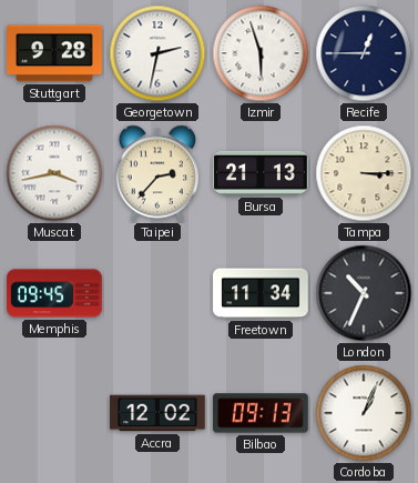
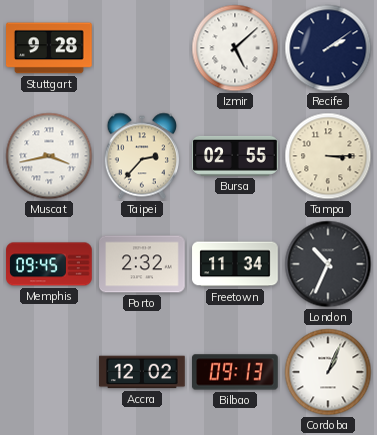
Georgetown: 2:32 -> none (157, 53)
Izmir: 5:57 -> 5:08 (235, 48)
Recife: 12:45 -> 2:09 (328, 48)
Bursa: 21:13 -> 02:55 (235, 156)
Porto: none -> 2:32 (142, 264)
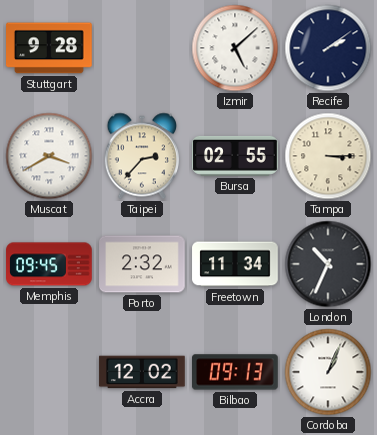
Muscat: 3:43 -> 3:40 (49, 156)
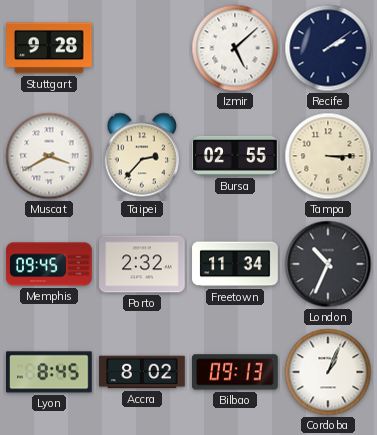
Lyon: none -> 8:45 (50, 372)
Accra: 12:02 -> 8:02 (142, 372)
